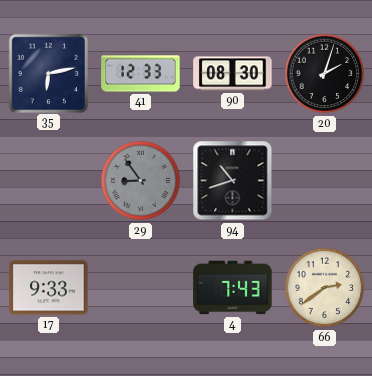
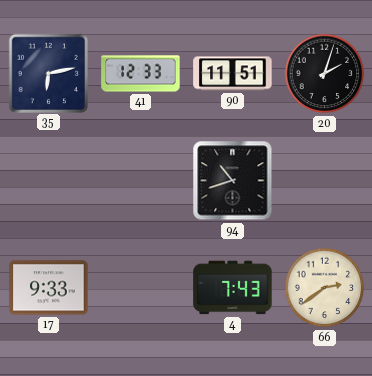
90: 08:30 -> 11:51 (233, 74)
29: 8:54 -> none (141, 181)
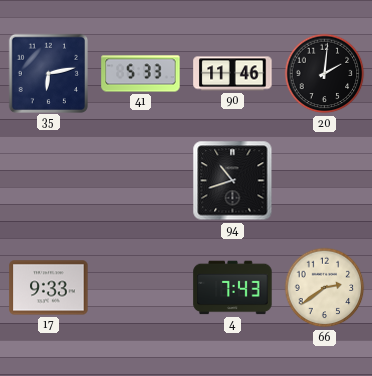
41: 12:33 -> 5:33 (141, 74)
90: 11:51 -> 11:46 (233, 74)
20: 2:03 -> 2:01 (325, 74)
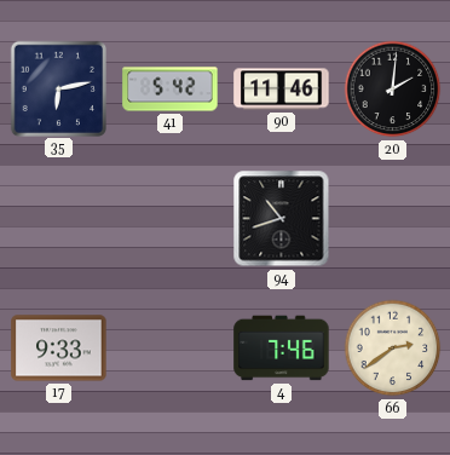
41: 5:33 -> 5:42 (171, 90)
4: 7:43 -> 7:46 (282, 349)
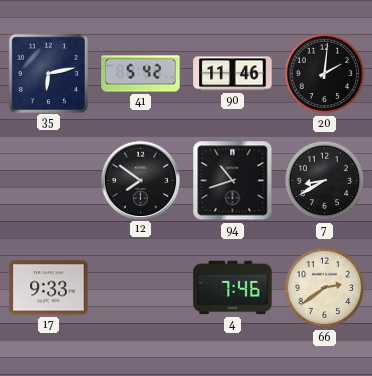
12: none -> 7:51 (140, 180)
7: none -> 8:40 (325, 181)
